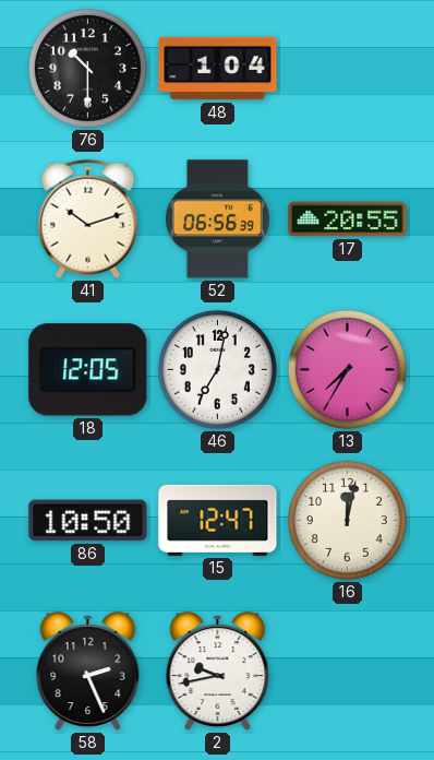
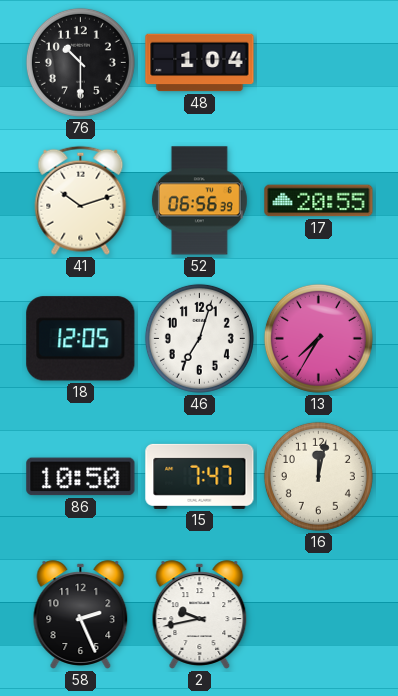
46: 7:02 -> 7:03 (199, 338)
15: 12:47 -> 7:47 (200, 476)
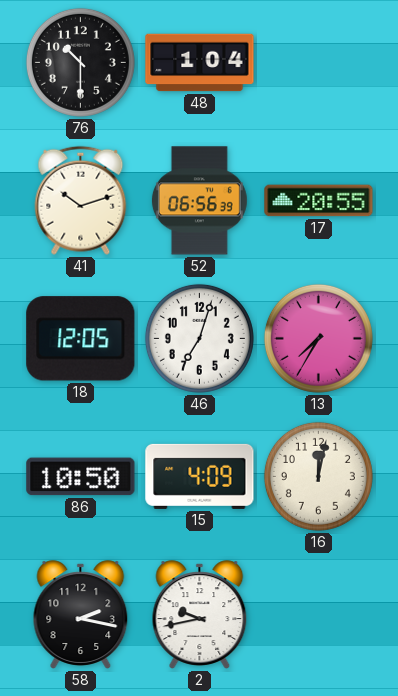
15: 7:47 -> 4:09 (200, 476)
58: 2:26 -> 2:17 (81, 615)
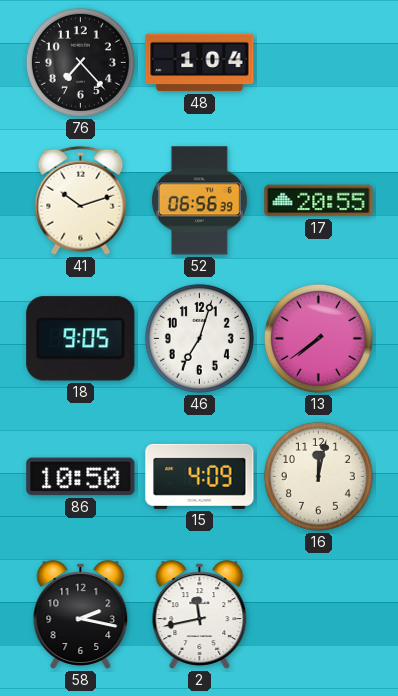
76: 10:30 -> 7:23 (80, 62)
18: 12:05 -> 9:05 (81, 339)
13: 7:35 -> 7:39 (318, 338)
2: 9:43 -> 11:43 (200, 615)
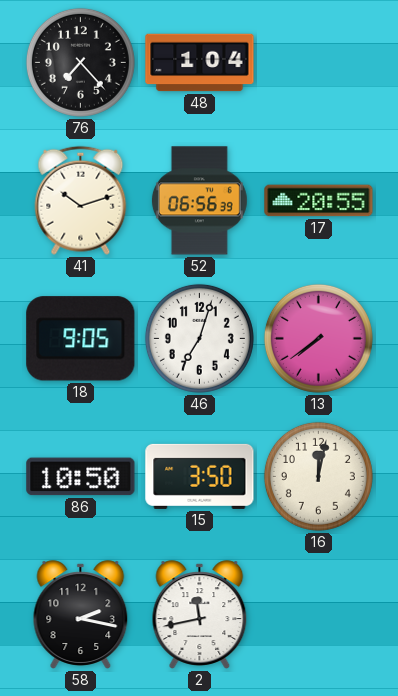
15: 4:09 -> 3:50 (200, 476)
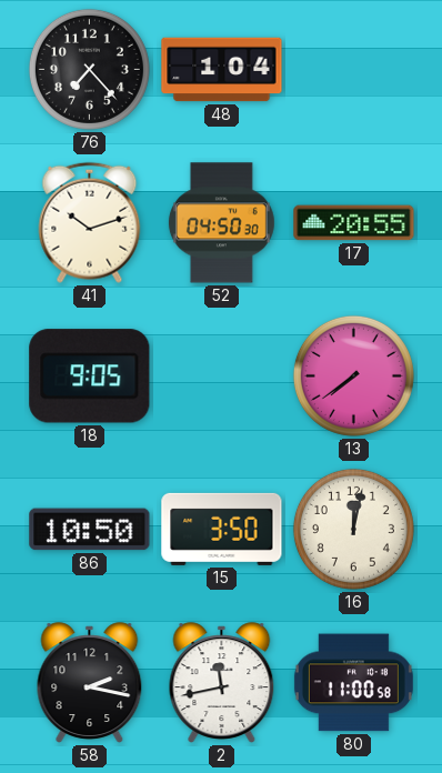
52: 06:56 -> 04:50 (221, 223)
46: 7:03 -> none (199, 338)
80: none -> 11:00 (353, 683)
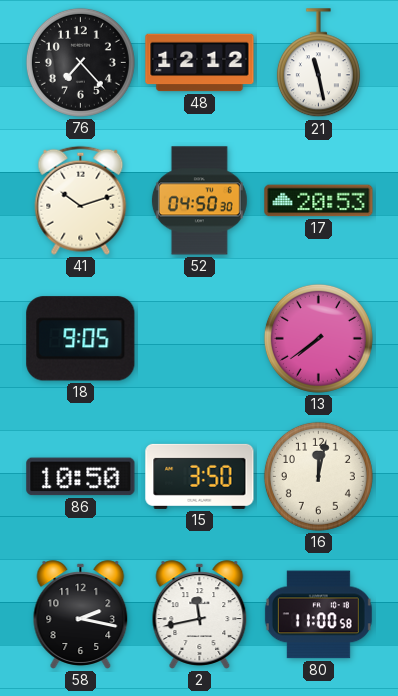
48: 1:04 -> 12:12 (200, 63)
21: none -> 11:28 (318, 63)
17: 20:55 -> 20:53 (319, 201)
